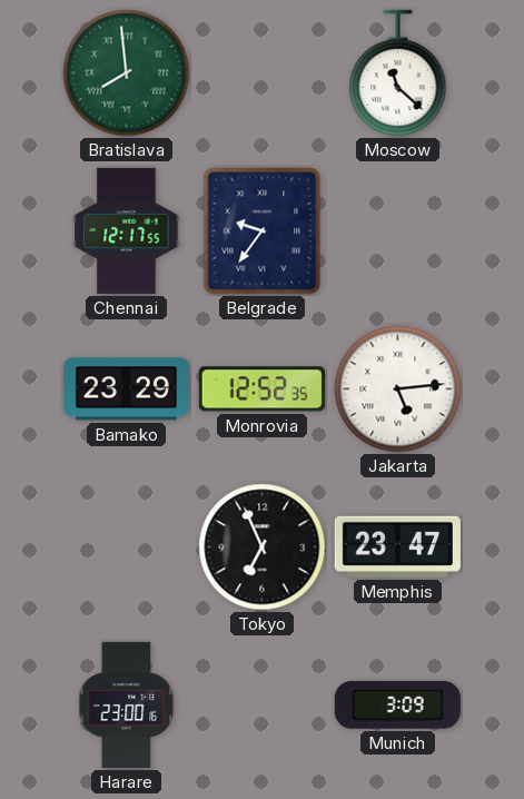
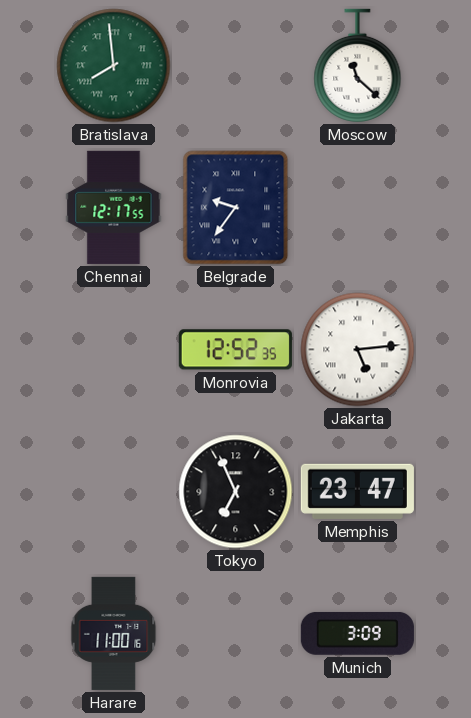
Bamako: 23:29 -> none (126, 389)
Harare: 23:00 -> 11:00 (114, 633)
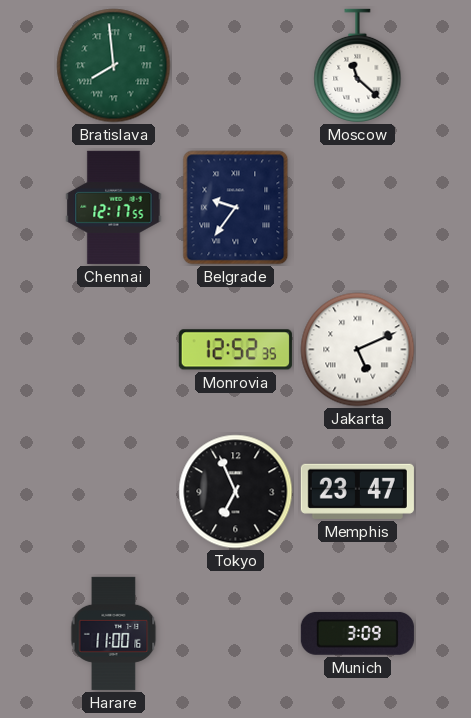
Jakarta: 5:14 -> 5:11 (358, 350)
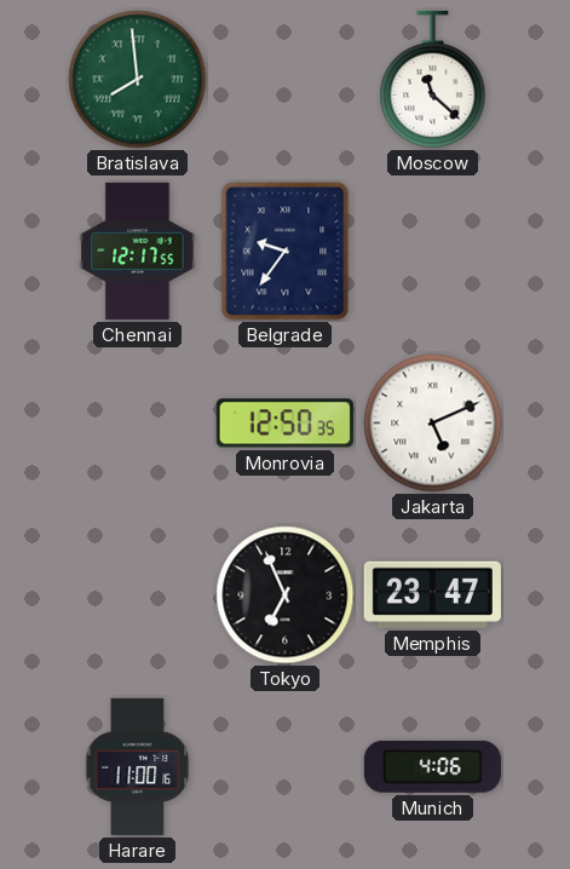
Monrovia: 12:52 -> 12:50 (284, 424)
Munich: 3:09 -> 4:06 (432, 766)
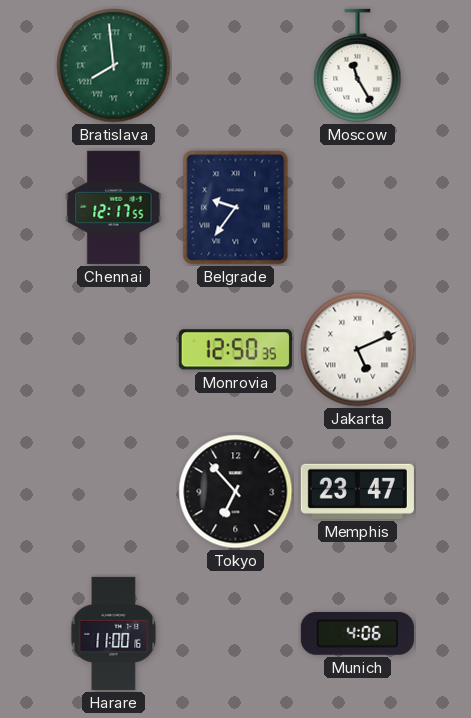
Moscow: 11:22 -> 11:25 (358, 65)
Tokyo: 6:56 -> 6:53 (236, 492)
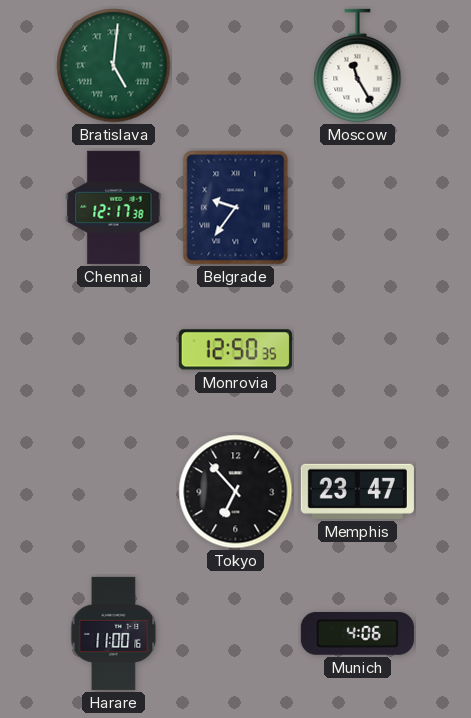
Bratislava: 7:59 -> 5:01 (114, 66)
Chennai: 12:17:55 -> 12:17:38 (114, 207)
Jakarta: 5:11 -> none (358, 350)
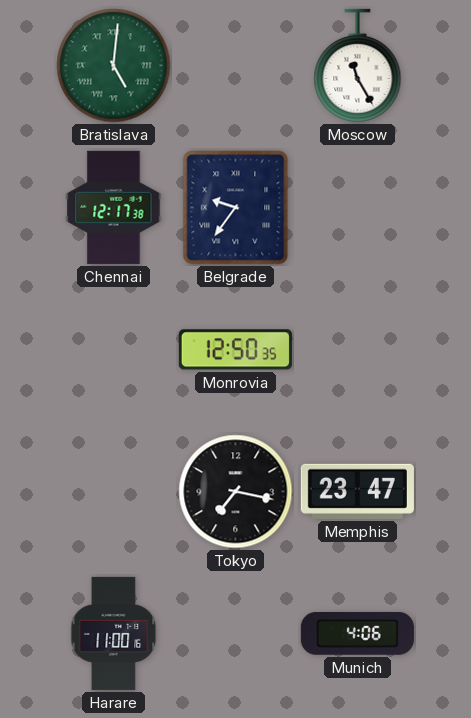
Tokyo: 6:53 -> 7:17 (236, 492)
